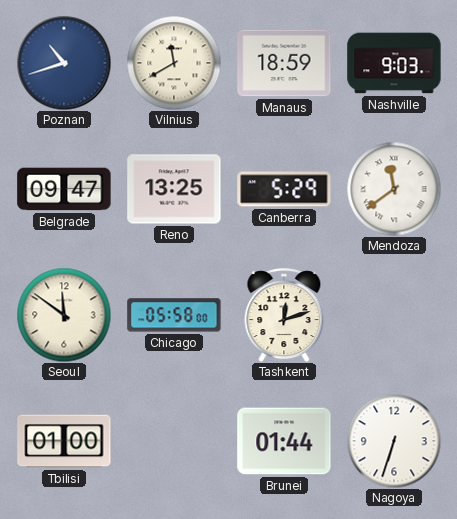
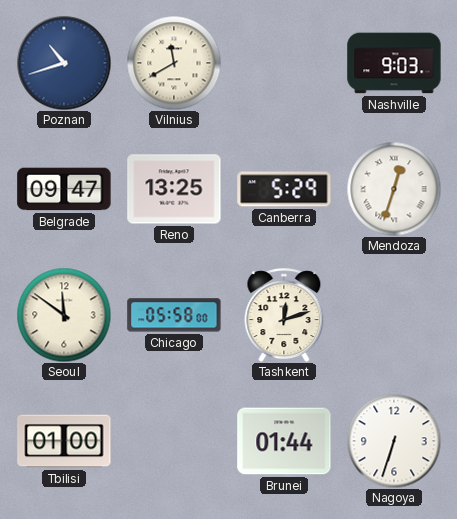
Manaus: 18:59 -> none (284, 63)
Mendoza: 11:39 -> 12:33 (394, 189)
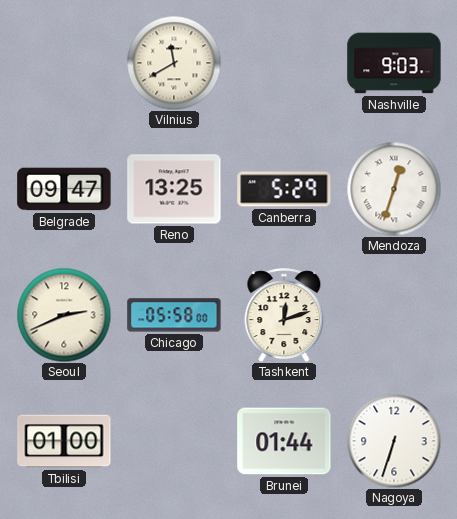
Poznan: 10:42 -> none (64, 63)
Seoul: 11:51 -> 2:41 (64, 315)
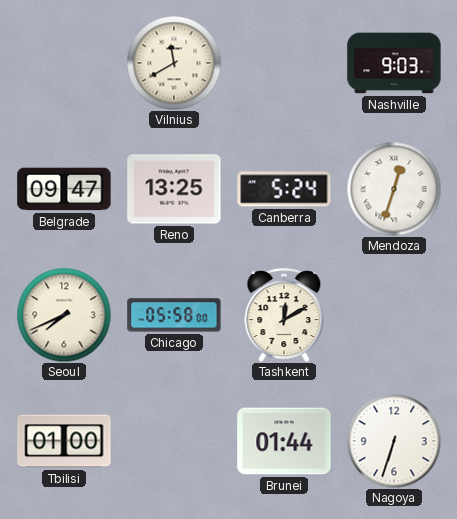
Canberra: 5:29 -> 5:24 (284, 189)
Seoul: 2:41 -> 7:41 (64, 315)
Tashkent: 12:12 -> 12:10 (284, 315)
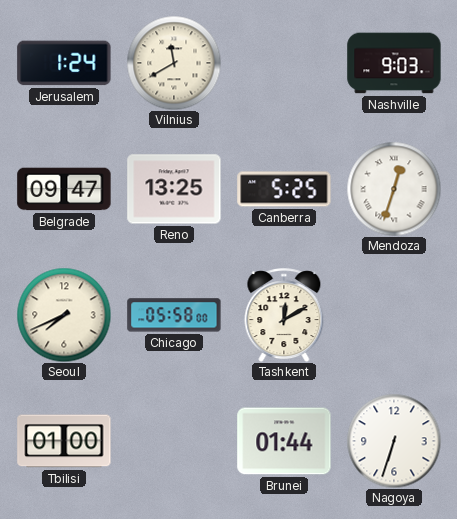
Jerusalem: none -> 1:24 (64, 63)
Canberra: 5:24 -> 5:25 (284, 189)
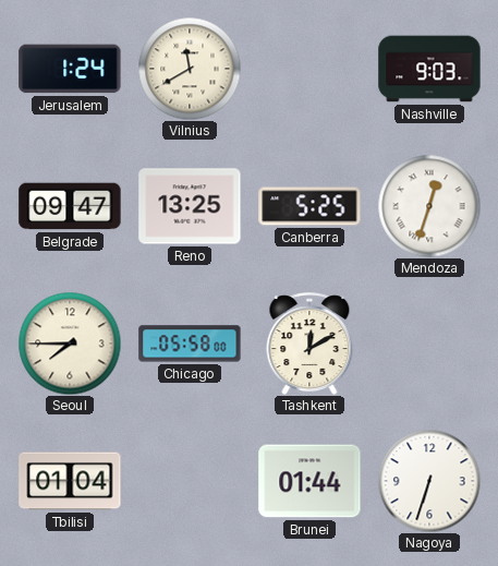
Seoul: 7:41 -> 7:45 (70, 344)
Tbilisi: 01:00 -> 01:04 (70, 481)
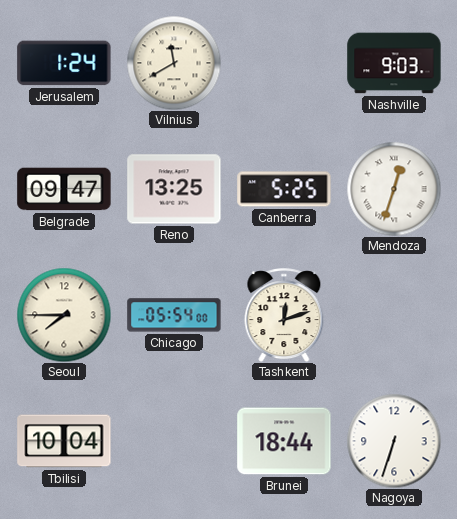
Chicago: 05:58 -> 05:54 (174, 315)
Tashkent: 12:10 -> 12:12 (284, 315)
Tbilisi: 01:04 -> 10:04 (64, 441)
Brunei: 01:44 -> 18:44 (284, 441)
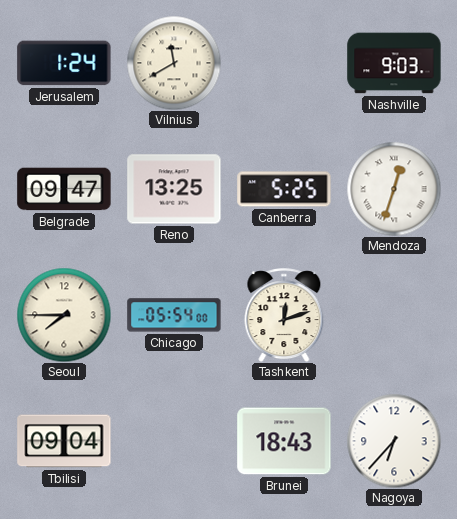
Tbilisi: 10:04 -> 09:04 (64, 441)
Brunei: 18:44 -> 18:43 (284, 441)
Nagoya: 6:33 -> 6:37 (394, 441)
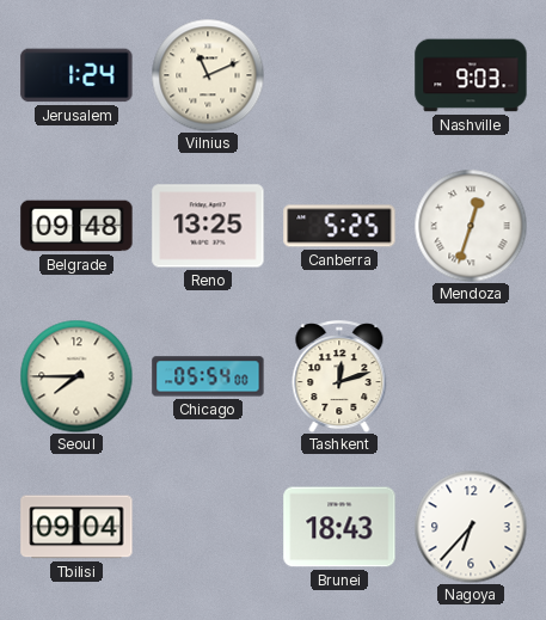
Vilnius: 11:40 -> 11:11 (208, 75)
Belgrade: 09:47 -> 09:48 (76, 226)
